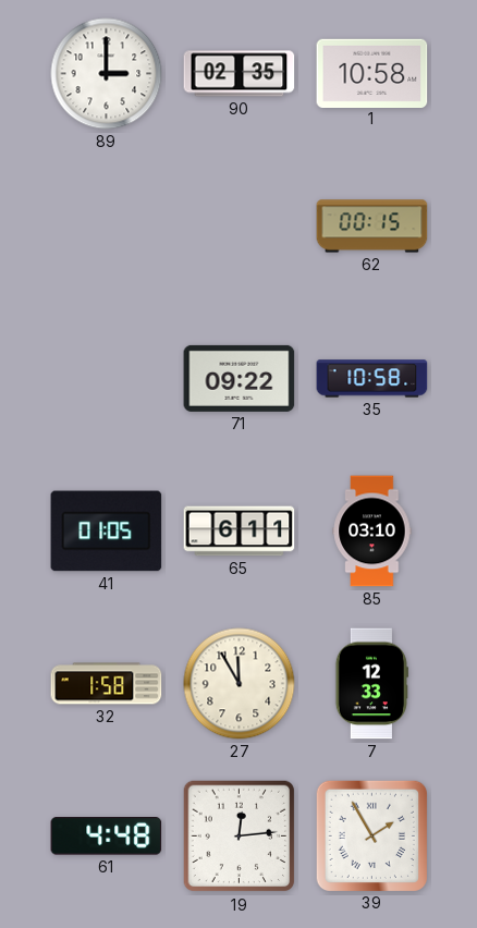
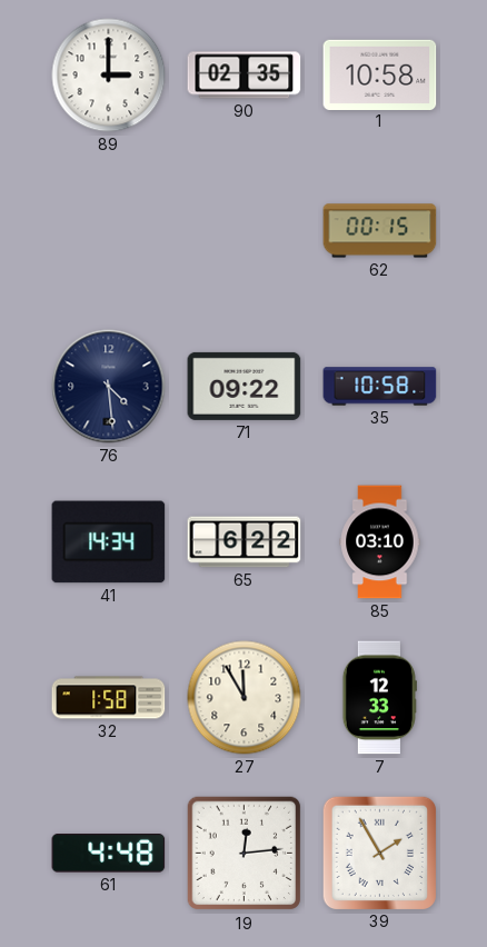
76: none -> 4:29 (109, 387)
41: 01:05 -> 14:34 (109, 542)
65: 6:11 -> 6:22 (245, 542)
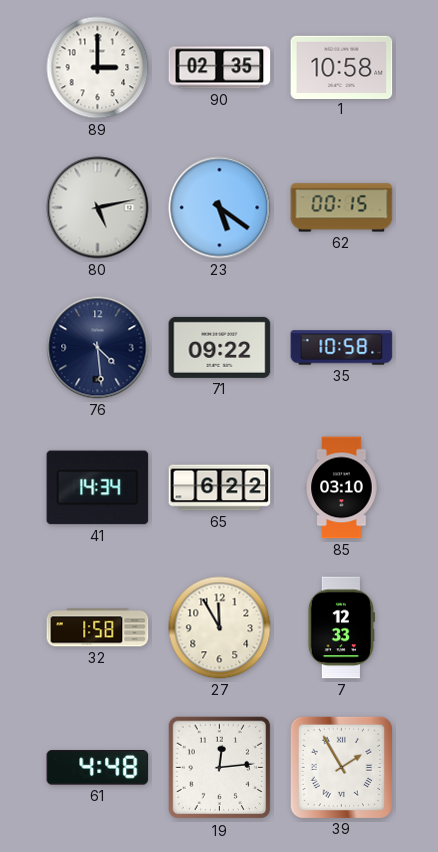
80: none -> 5:13 (98, 208)
23: none -> 5:21 (220, 208)
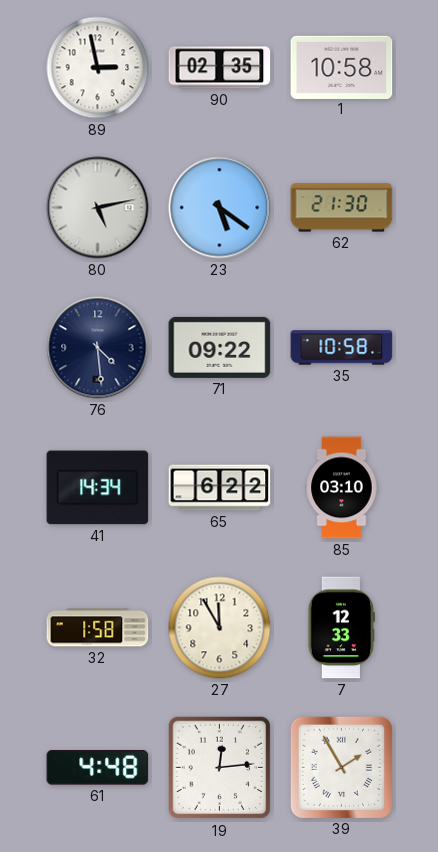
89: 3:00 -> 2:58 (98, 68)
62: 00:15 -> 21:30 (342, 208)
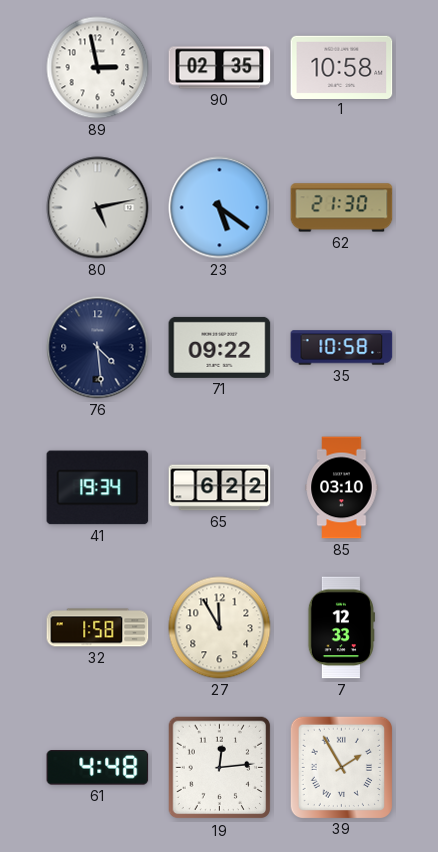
41: 14:34 -> 19:34 (98, 488)
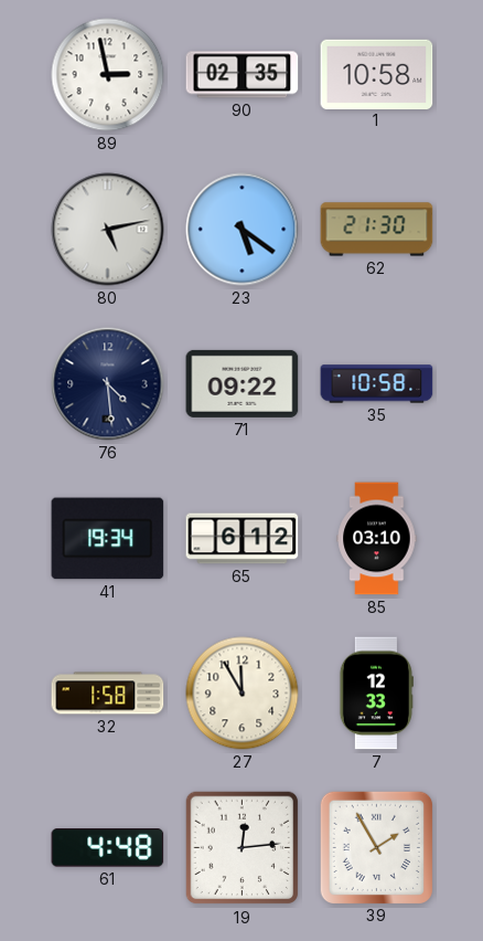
65: 6:22 -> 6:12 (243, 539)
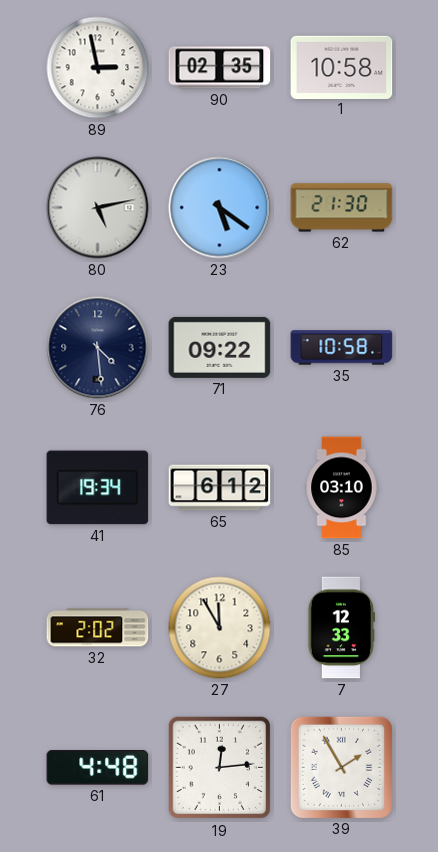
32: 1:58 -> 2:02 (98, 628)
